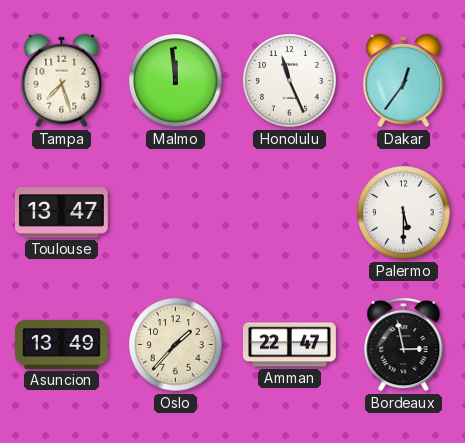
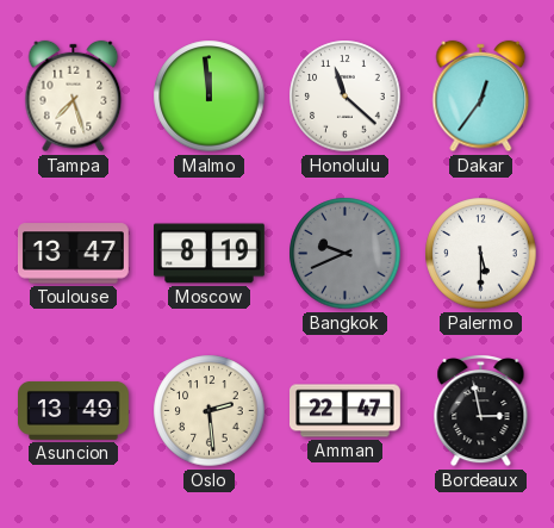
Honolulu: 11:26 -> 11:22 (346, 97)
Moscow: none -> 8:19 (210, 254)
Bangkok: none -> 9:41 (346, 254)
Oslo: 1:37 -> 2:29 (210, 411)
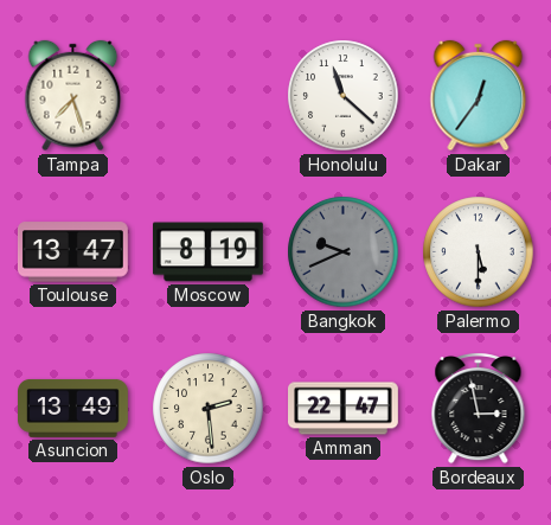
Malmo: 11:59 -> none (210, 97)
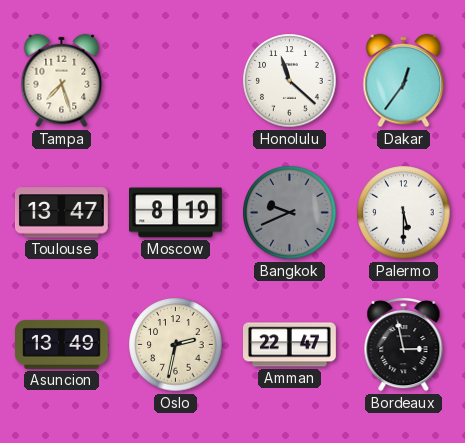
Oslo: 2:29 -> 2:32 (176, 345)
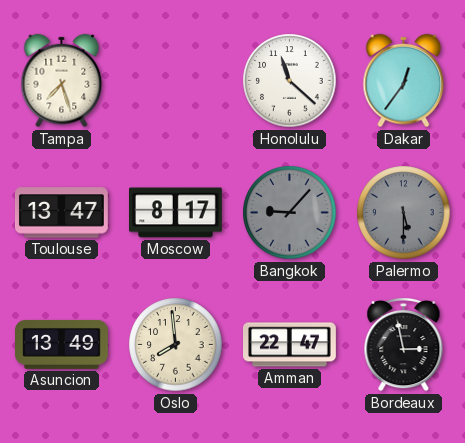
Moscow: 8:19 -> 8:17 (176, 213)
Bangkok: 9:41 -> 9:07 (290, 213)
Palermo dial: white -> grey (404, 213)
Oslo: 2:32 -> 7:59 (176, 345)
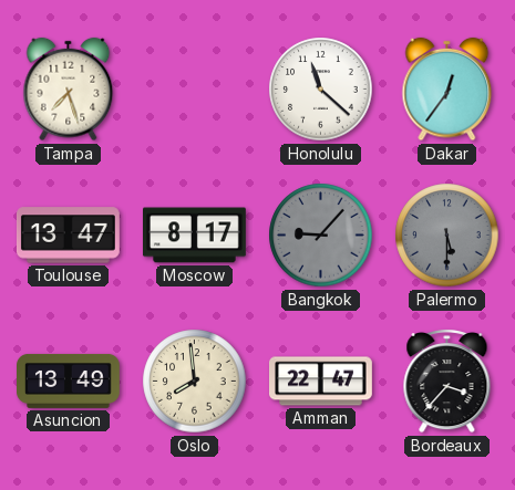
Bordeaux: 2:58 -> 3:37 (447, 382)
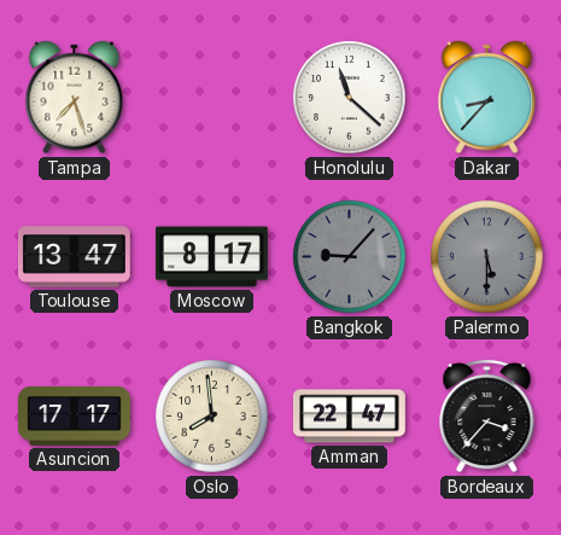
Dakar: 12:36 -> 8:37 (487, 98)
Asuncion: 13:49 -> 17:17 (75, 417)
